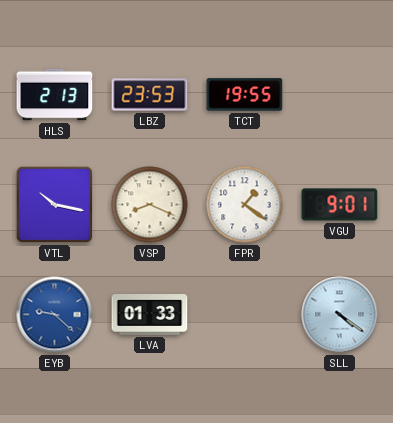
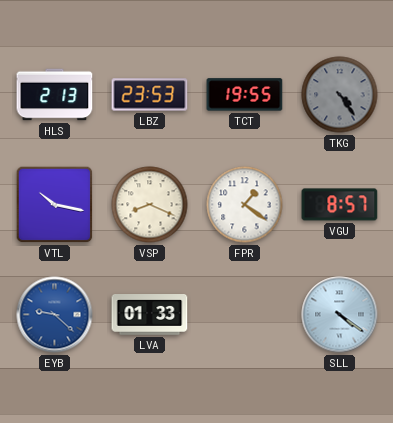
TKG: none -> 4:24 (340, 95)
VGU: 9:01 -> 8:57 (340, 205)
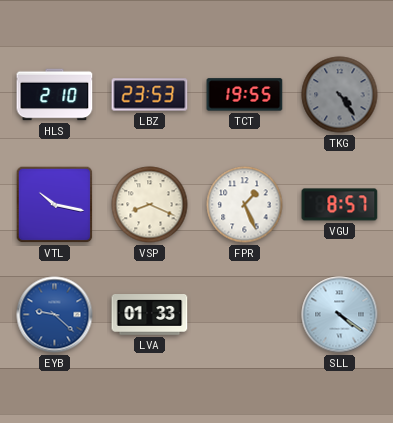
HLS: 2:13 -> 2:10 (55, 95)
FPR: 1:21 -> 1:26 (245, 205)
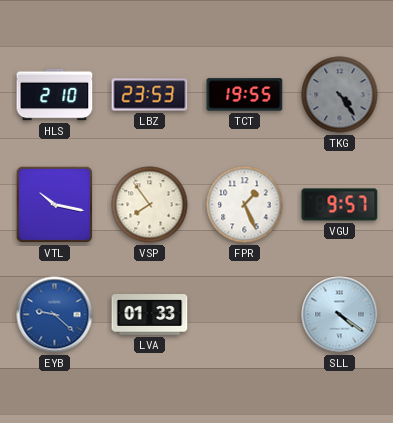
VSP: 8:19 -> 7:54 (150, 205)
VGU: 8:57 -> 9:57 (340, 205)
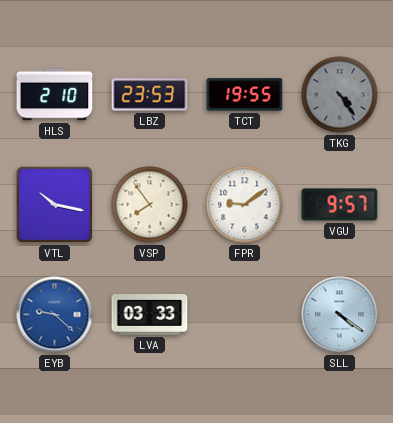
FPR: 1:26 -> 9:09 (245, 205)
LVA: 01:33 -> 03:33 (150, 315)
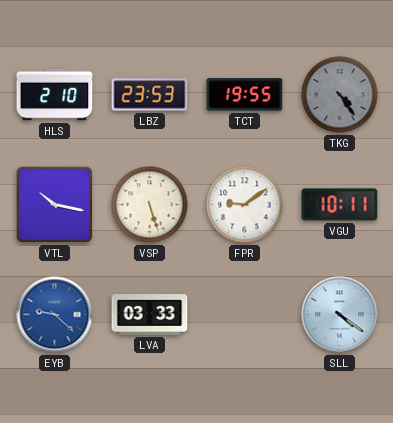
VSP: 7:54 -> 5:27 (150, 205)
VGU: 9:57 -> 10:11 (340, 205)
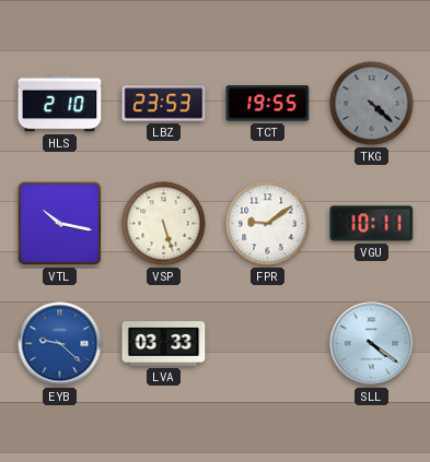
TKG: 4:24 -> 4:22 (372, 104)
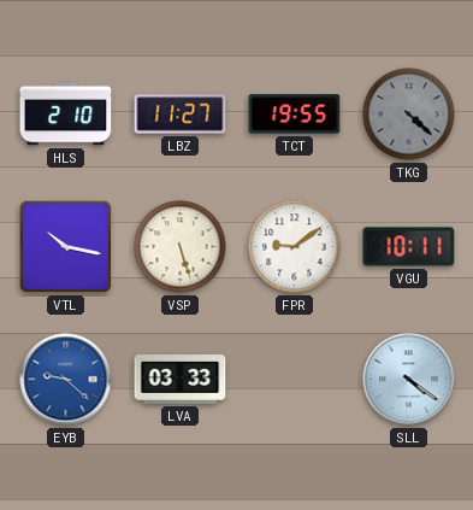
LBZ: 23:53 -> 11:27 (181, 115)
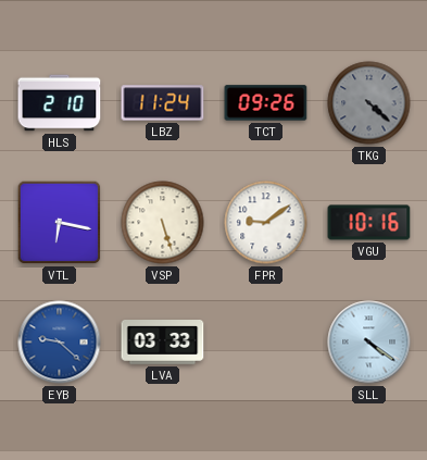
LBZ: 11:27 -> 11:24 (163, 103)
TCT: 19:55 -> 09:26 (266, 103)
VTL: 10:17 -> 6:17 (60, 223)
VGU: 10:11 -> 10:16 (369, 223)
